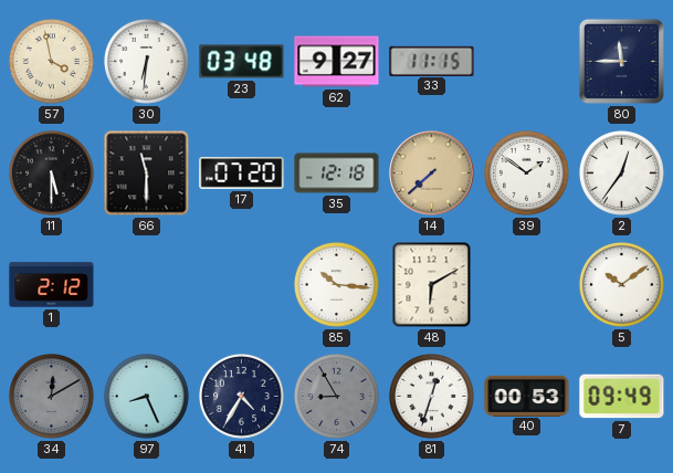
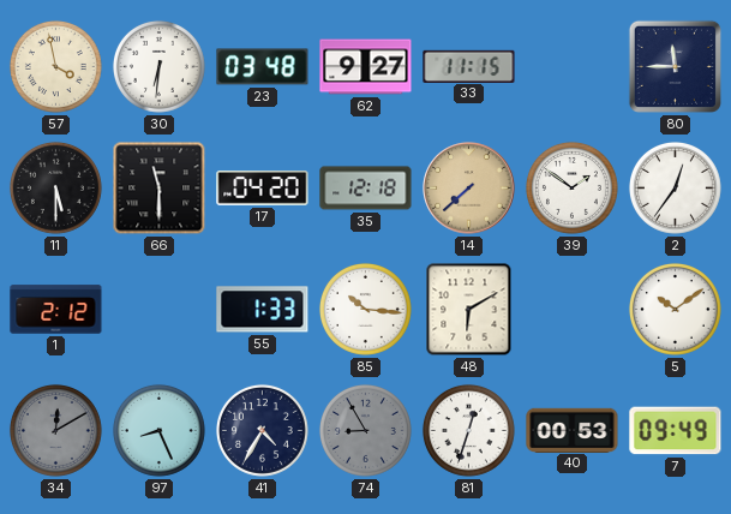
17: 07:20 -> 04:20 (263, 189)
55: none -> 1:33 (263, 310)
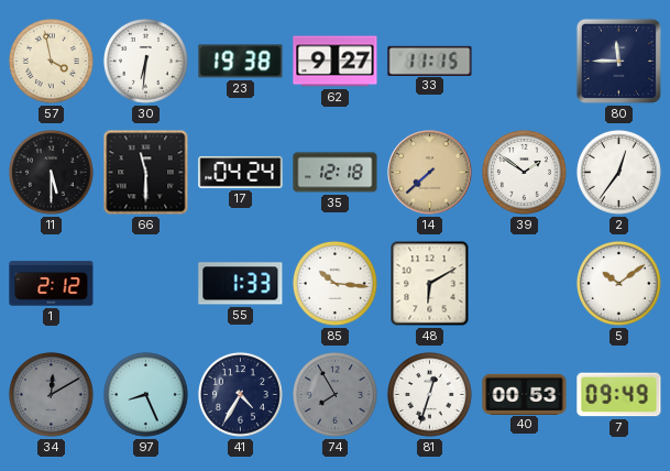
23: 03:48 -> 19:38 (241, 62)
17: 04:20 -> 04:24 (241, 173)
74: 8:55 -> 7:55 (334, 394)
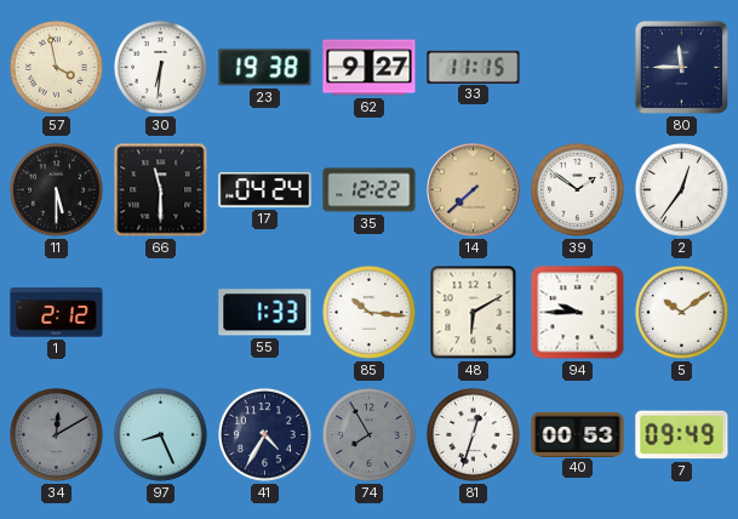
35: 12:18 -> 12:22 (370, 190)
94: none -> 9:45 (578, 313)
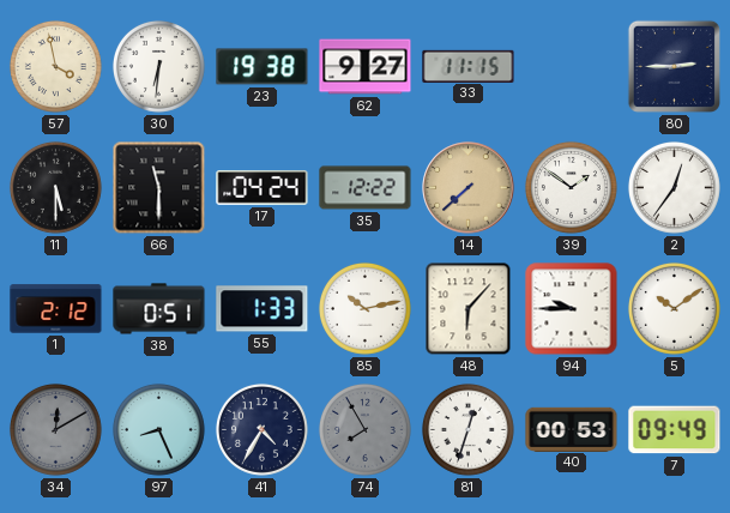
80: 11:45 -> 2:45 (674, 66)
38: none -> 0:51 (159, 309)
85: 10:16 -> 10:13 (364, 308)
48: 6:10 -> 6:07 (469, 309)
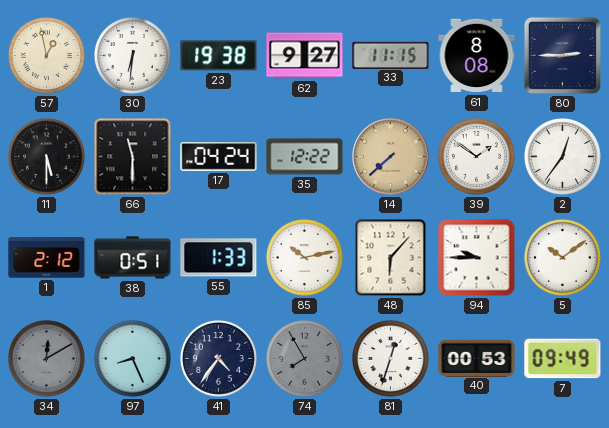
57: 3:58 -> 12:58 (46, 55)
61: none -> 8:08 (477, 56)
41: 4:35 -> 4:36 (218, 358)
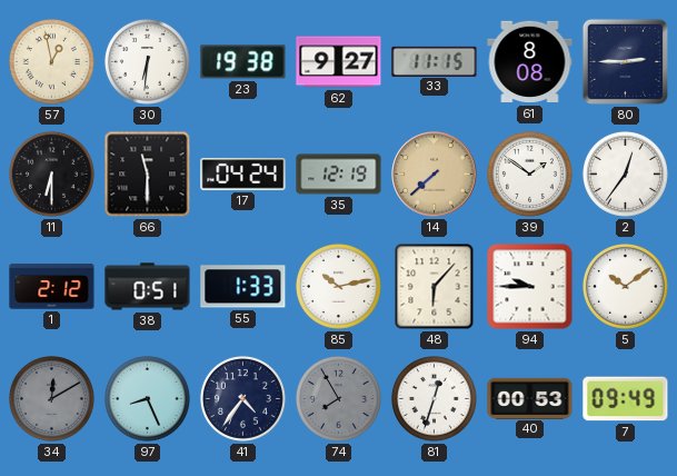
11: 5:30 -> 6:30 (51, 173)
35: 12:22 -> 12:19 (339, 175)
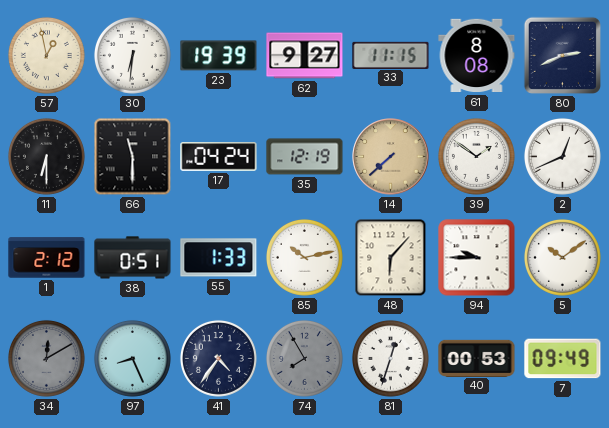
23: 19:38 -> 19:39 (219, 56)
80: 2:45 -> 2:41 (562, 55)
2: 12:36 -> 12:41 (562, 156)
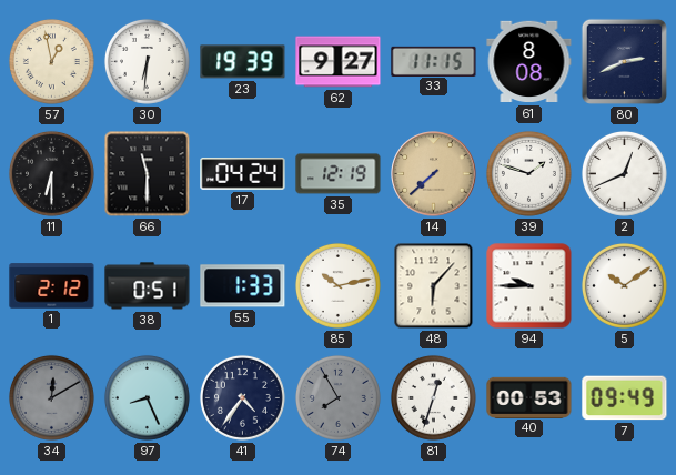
39: 1:51 -> 1:48 (528, 173)
